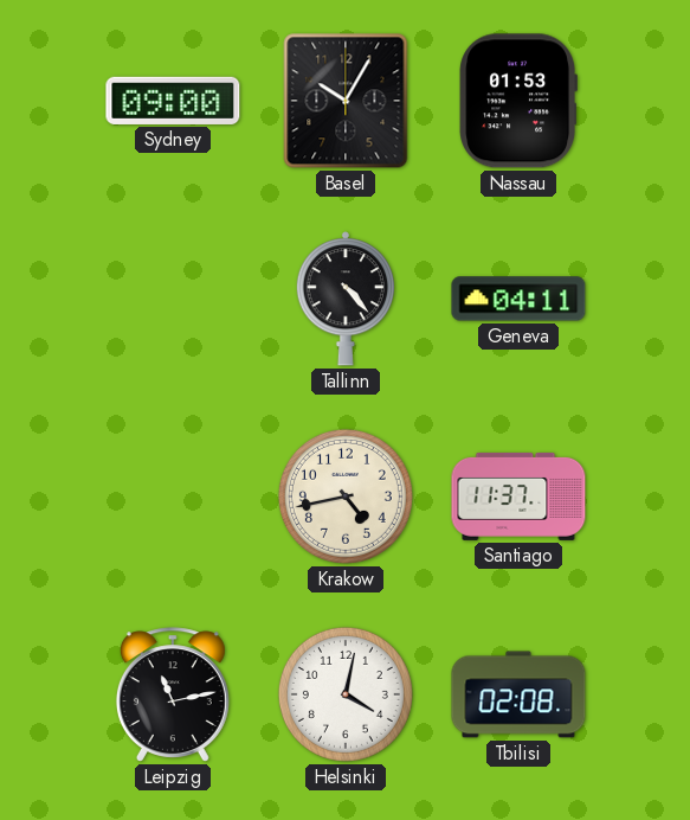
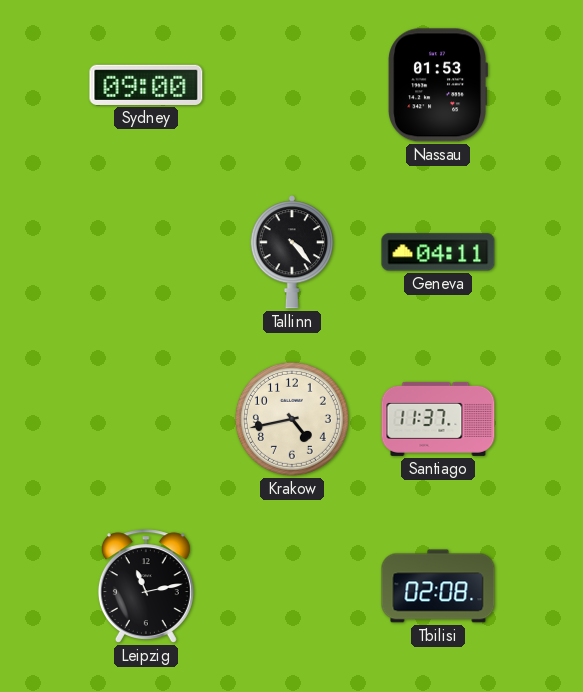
Basel: 10:05 -> none (346, 101)
Helsinki: 4:02 -> none (346, 694)
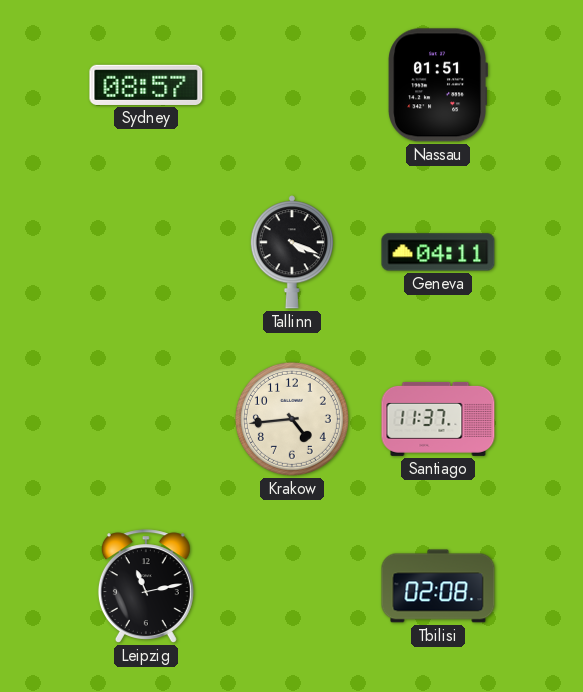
Sydney: 09:00 -> 08:57 (146, 85)
Nassau: 01:53 -> 01:51 (438, 85)
Tallinn: 4:23 -> 4:19 (292, 252)
Krakow: 4:43 -> 4:44 (292, 419)
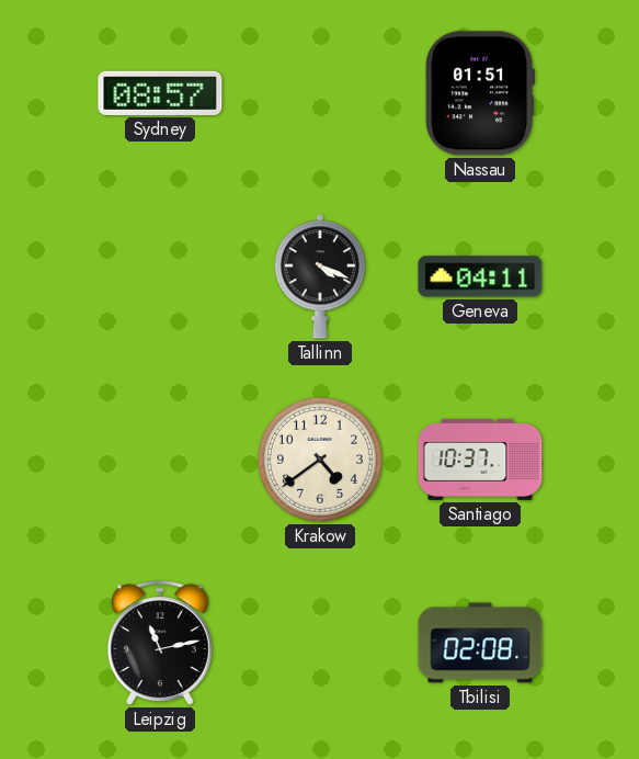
Krakow: 4:44 -> 4:39 (320, 460)
Santiago: 11:37 -> 10:37 (480, 460)
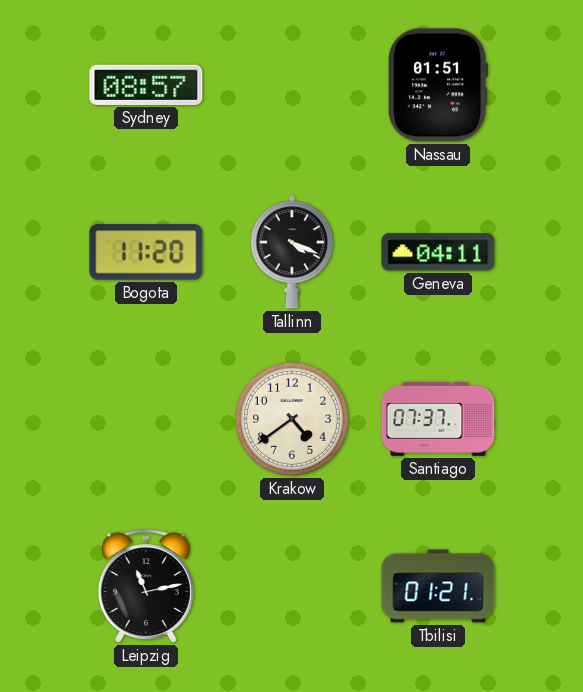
Bogota: none -> 11:20 (146, 252)
Santiago: 10:37 -> 07:37 (438, 419)
Tbilisi: 02:08 -> 01:21 (438, 586)
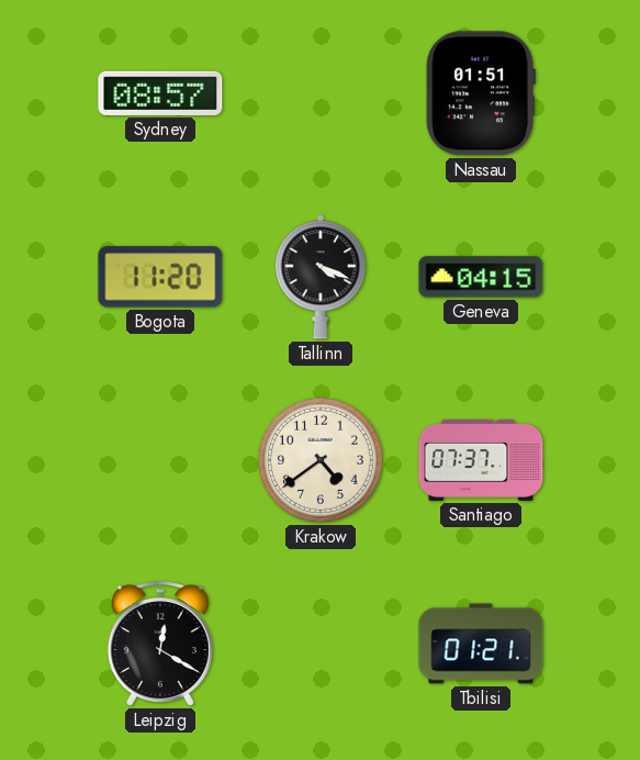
Geneva: 04:11 -> 04:15 (481, 277)
Leipzig: 11:13 -> 12:20 (160, 644)
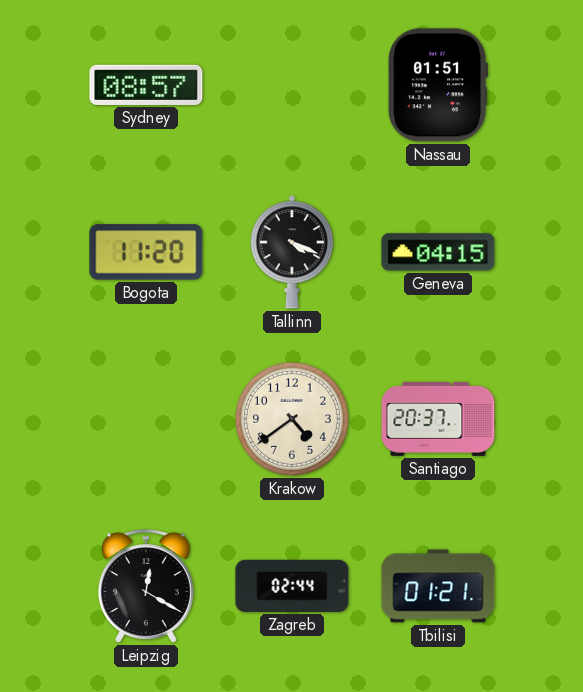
Santiago: 07:37 -> 20:37 (438, 419)
Zagreb: none -> 02:44 (292, 586)
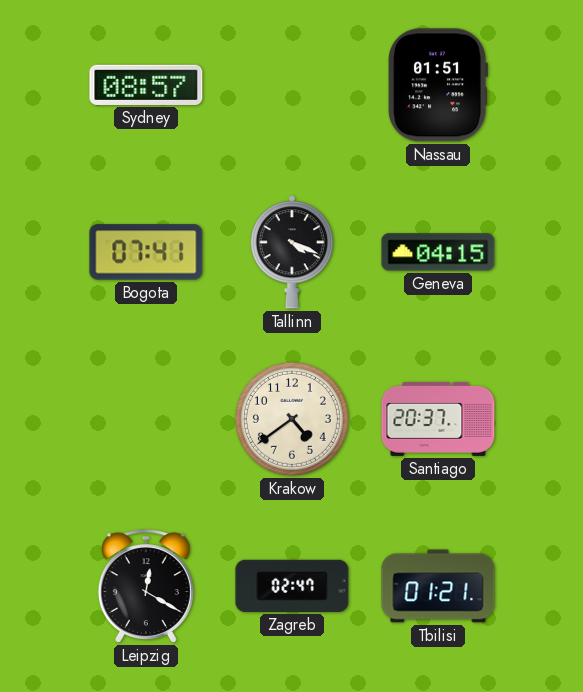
Bogota: 11:20 -> 07:41 (146, 252)
Zagreb: 02:44 -> 02:47 (292, 586)
